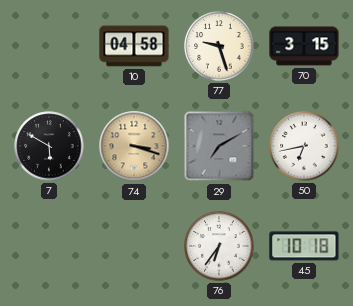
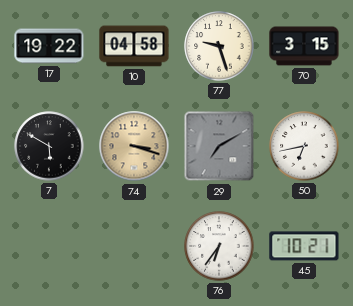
17: none -> 19:22 (49, 46)
45: 10:18 -> 10:21 (304, 246)
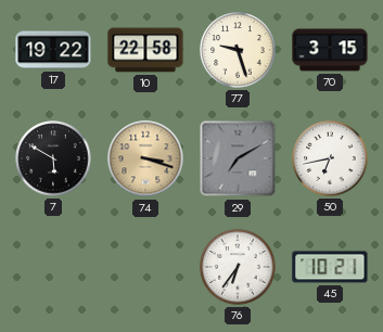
10: 04:58 -> 22:58 (145, 50)
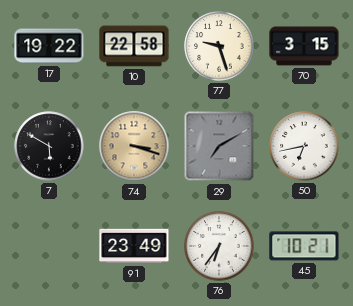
91: none -> 23:49 (134, 246)
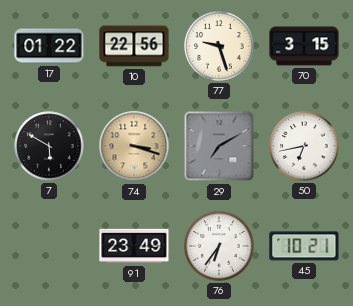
17: 19:22 -> 01:22 (49, 46)
10: 22:58 -> 22:56 (134, 46)
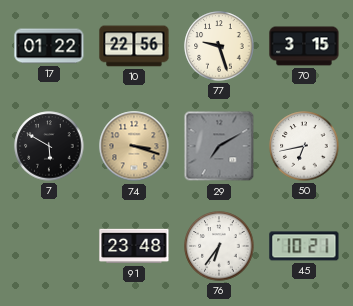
91: 23:49 -> 23:48 (134, 246)
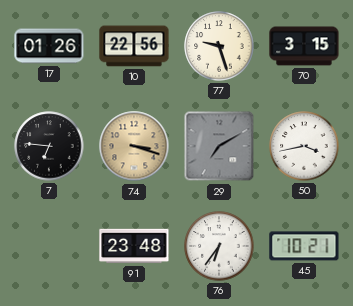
17: 01:22 -> 01:26 (49, 46)
7: 5:50 -> 6:46 (49, 146)
50: 6:43 -> 3:43 (304, 146)
